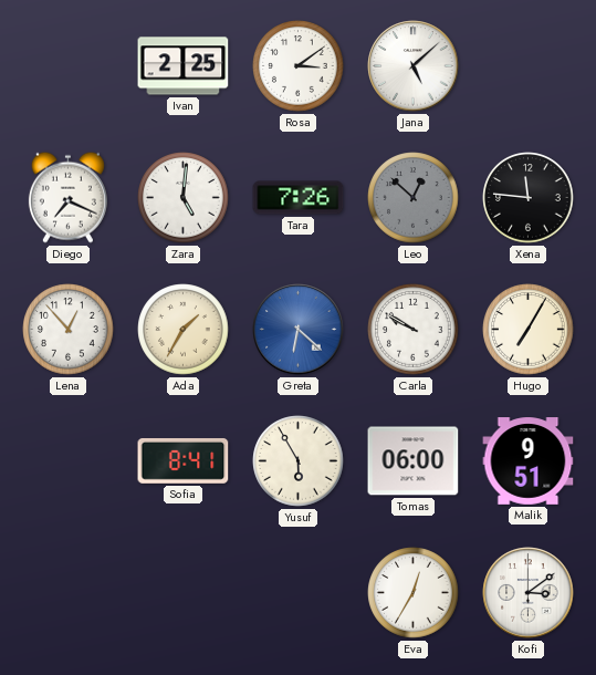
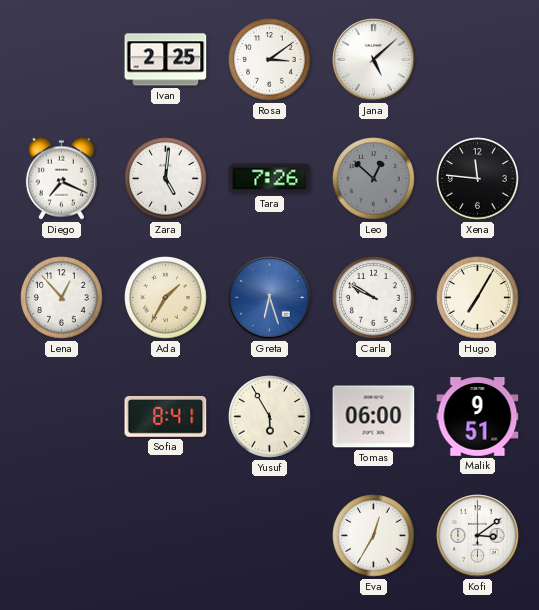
Greta: 6:22 -> 6:27 (270, 298)
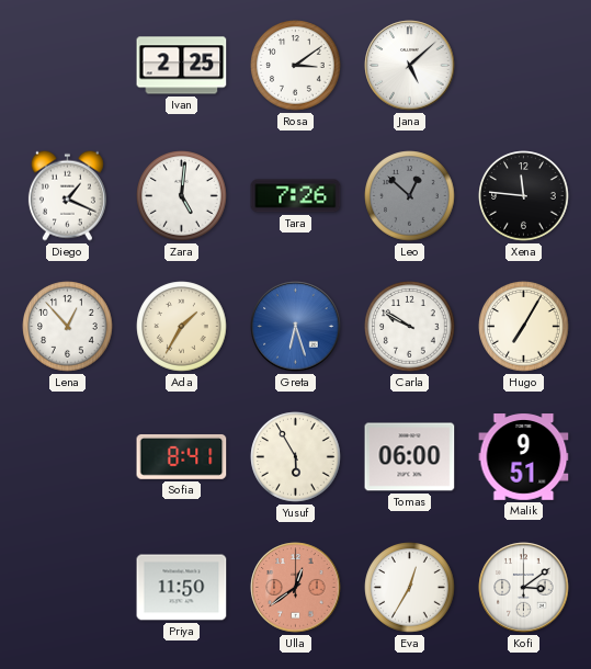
Diego: 7:19 -> 1:19 (67, 195)
Priya: none -> 11:50 (182, 588)
Ulla: none -> 12:39 (296, 588)
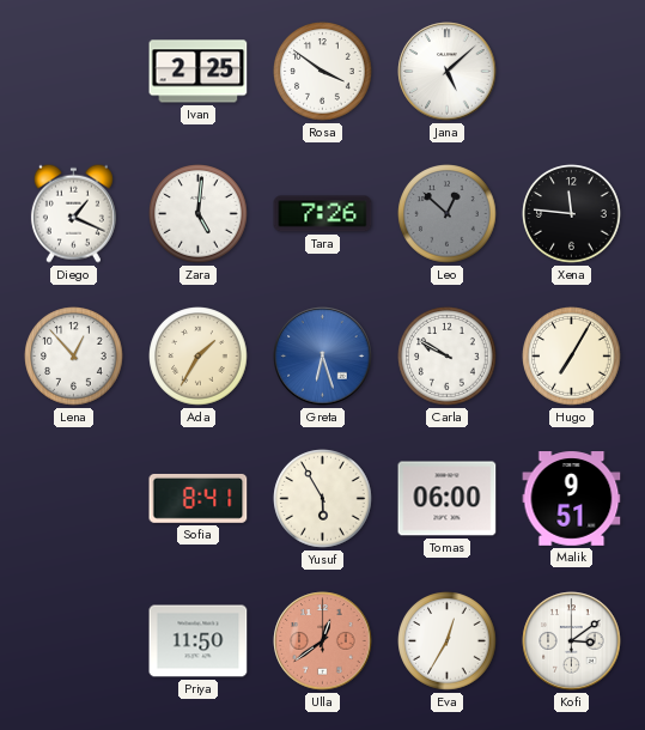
Rosa: 3:09 -> 3:51 (323, 72)
